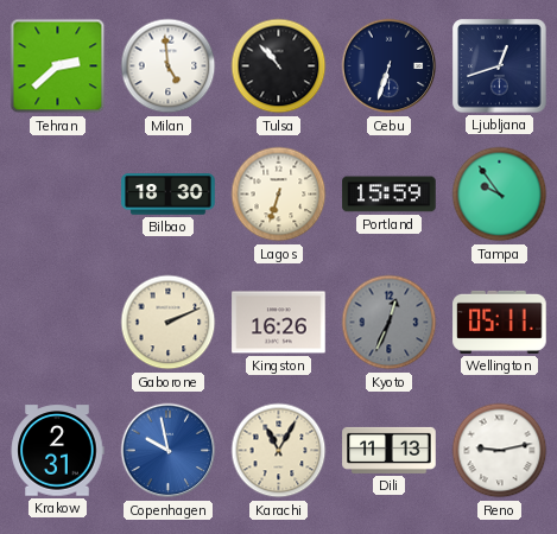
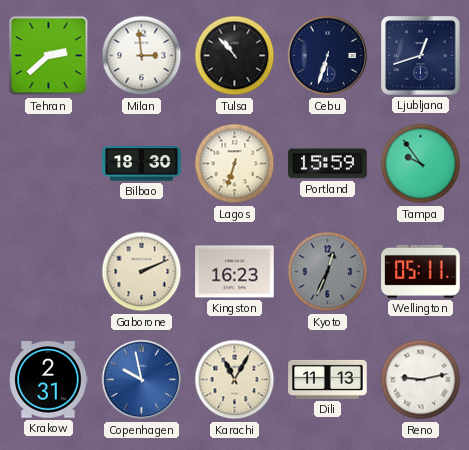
Milan: 4:59 -> 2:59 (142, 56)
Kingston: 16:26 -> 16:23 (235, 272)
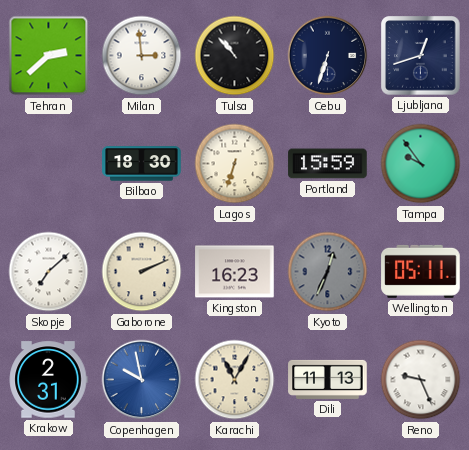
Skopje: none -> 7:08 (49, 272)
Reno: 9:13 -> 9:26 (421, 380)
